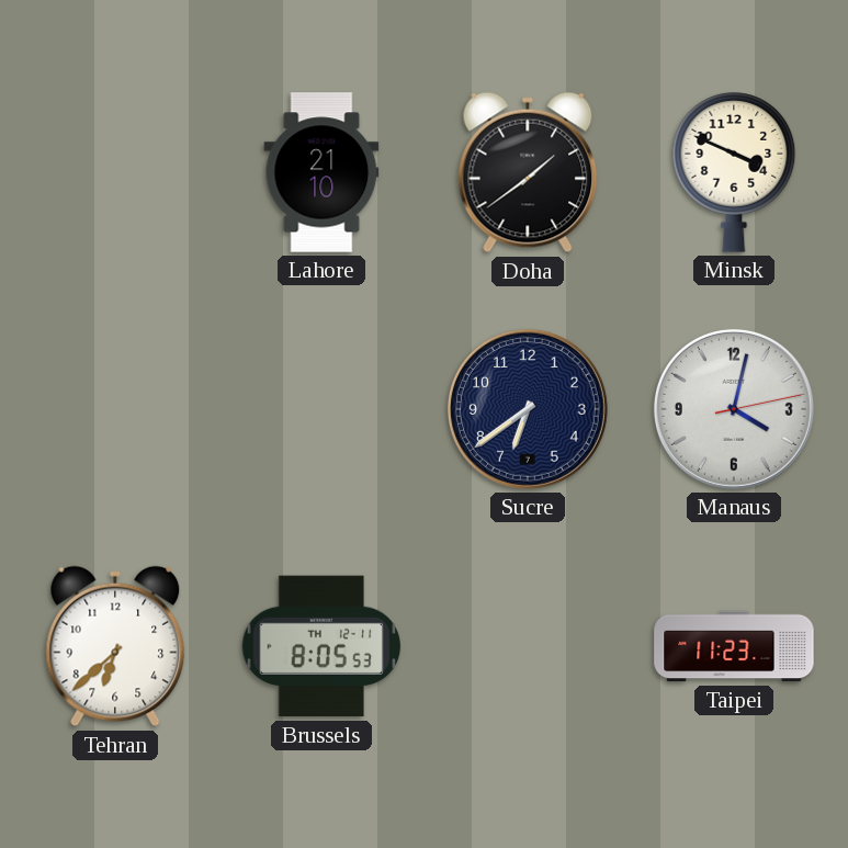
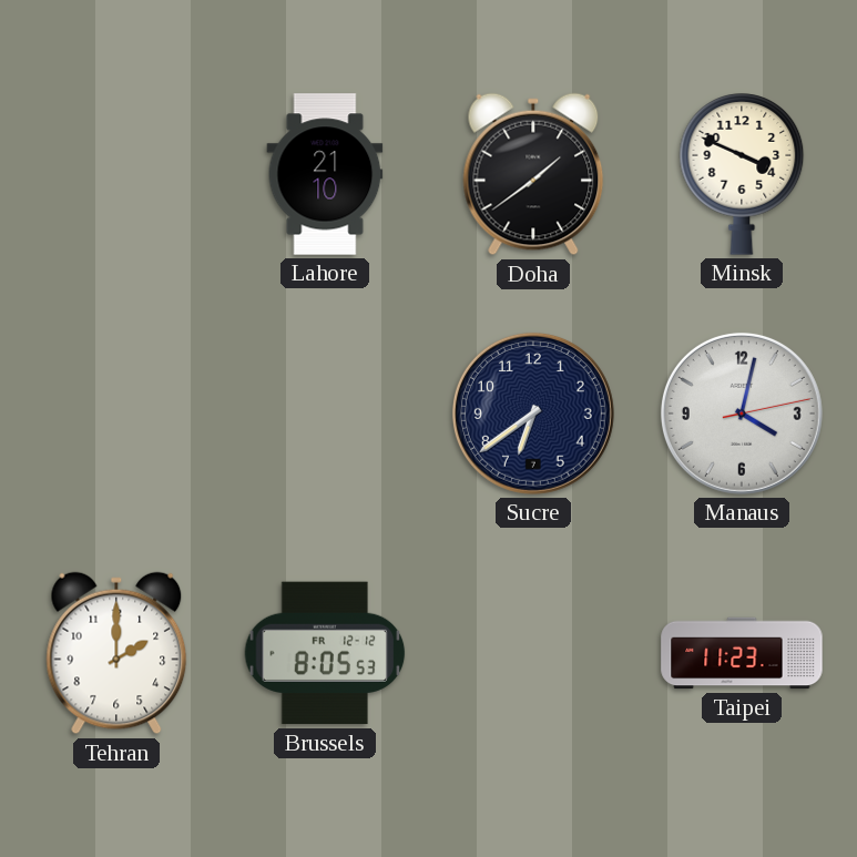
Tehran: 6:38 -> 2:00 (116, 653)
Brussels date: TH 12-11 -> FR 12-12 (325, 653)
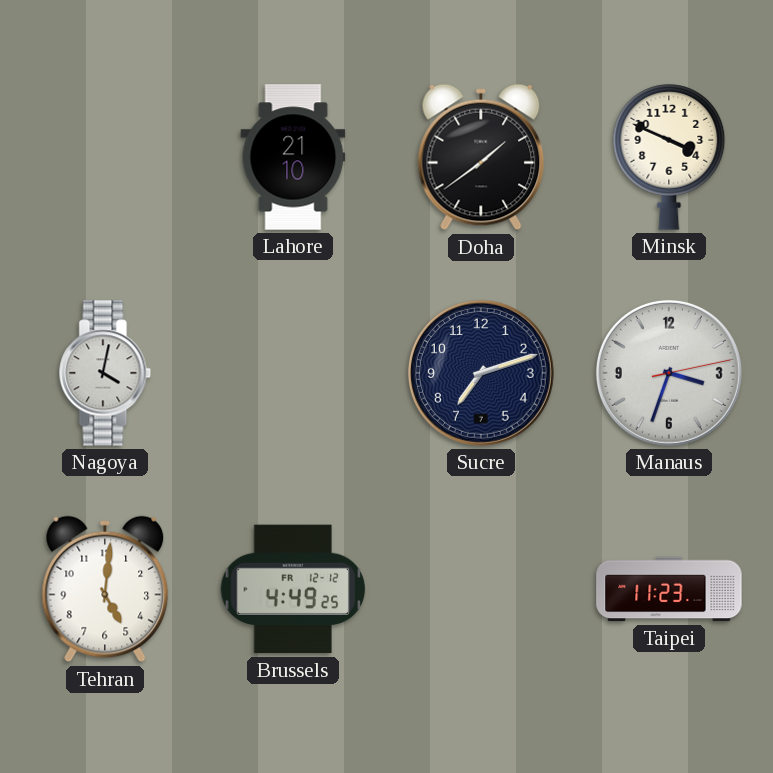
Nagoya: none -> 4:02 (105, 373)
Sucre: 6:39 -> 7:12 (481, 373)
Manaus: 4:02 -> 3:33 (669, 373)
Tehran: 2:00 -> 5:01 (105, 589)
Brussels: 8:05 -> 4:49 (293, 589)
